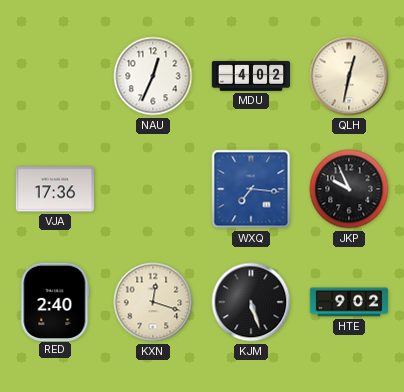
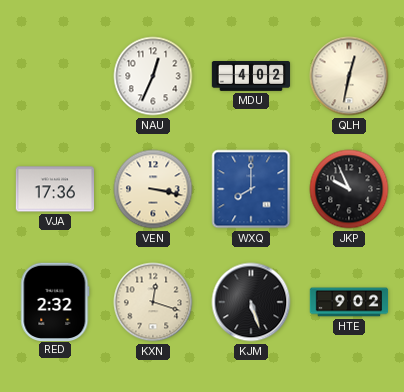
VEN: none -> 3:17 (153, 189)
WXQ: 7:16 -> 8:00 (251, 189)
RED: 2:40 -> 2:32 (55, 301)
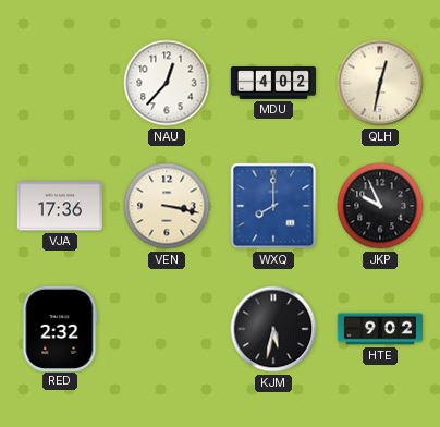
NAU: 12:34 -> 12:37 (167, 83)
KXN: 12:18 -> none (153, 302)
KJM: 5:27 -> 5:32 (273, 329)
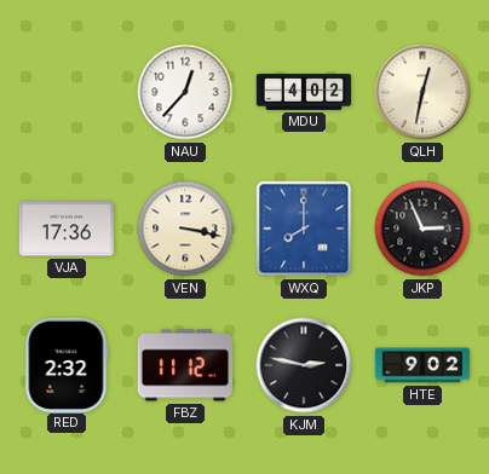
JKP: 9:56 -> 2:56 (422, 229)
FBZ: none -> 11:12 (184, 365)
KJM: 5:32 -> 2:47 (304, 365)
